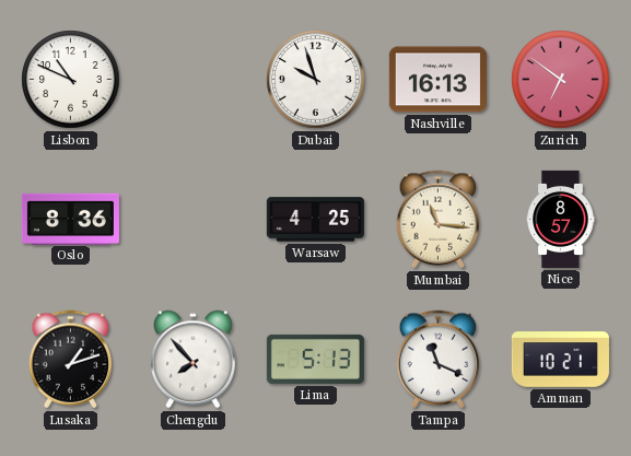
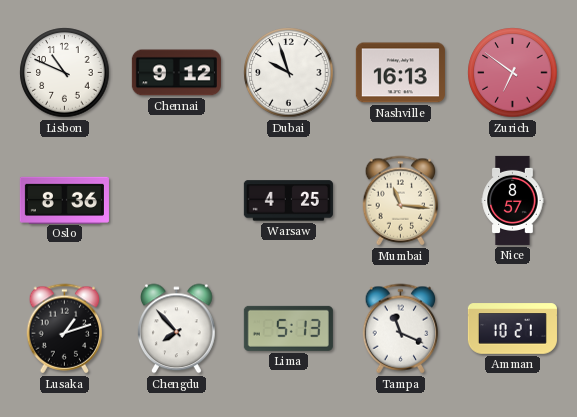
Chennai: none -> 9:12 (176, 73)
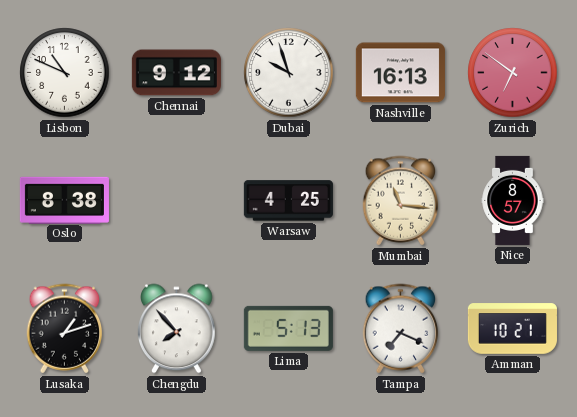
Oslo: 8:36 -> 8:38 (64, 200)
Tampa: 11:19 -> 7:19 (401, 329)
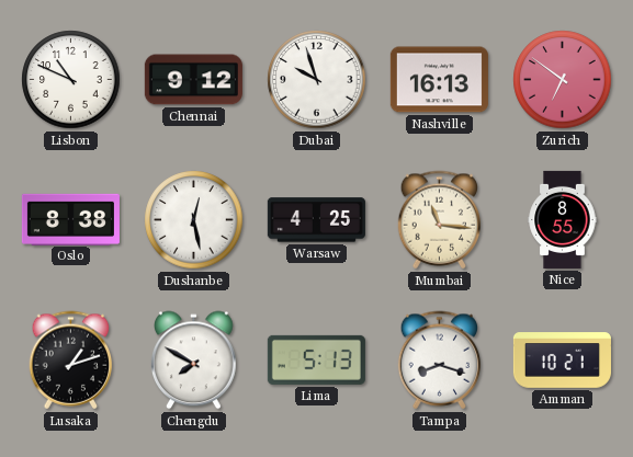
Dushanbe: none -> 12:28 (194, 220)
Nice: 8:57 -> 8:55 (563, 219)
Chengdu: 7:53 -> 7:50 (194, 361)
Tampa: 7:19 -> 8:18 (440, 361)
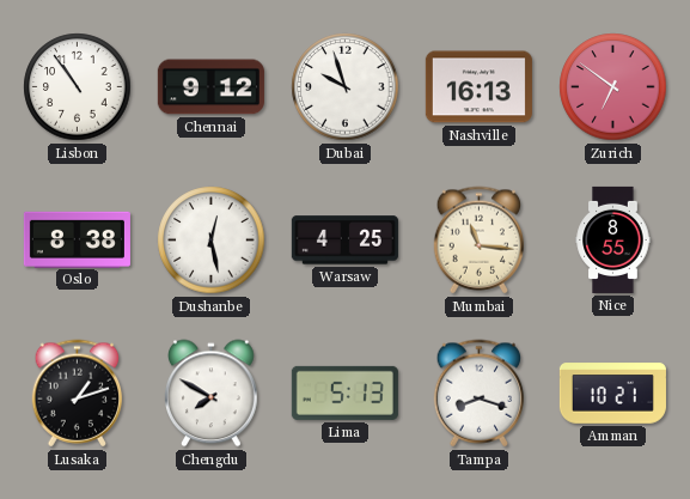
Lisbon: 10:49 -> 10:54 (78, 87)
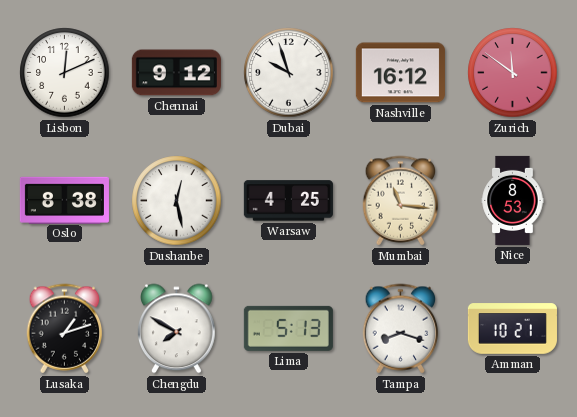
Lisbon: 10:54 -> 12:11 (65, 73)
Nashville: 16:13 -> 16:12 (400, 73)
Zurich: 6:51 -> 11:51 (513, 73)
Nice: 8:55 -> 8:53 (513, 200)
